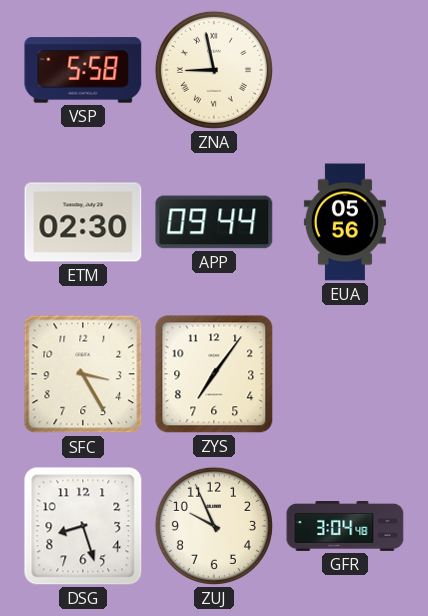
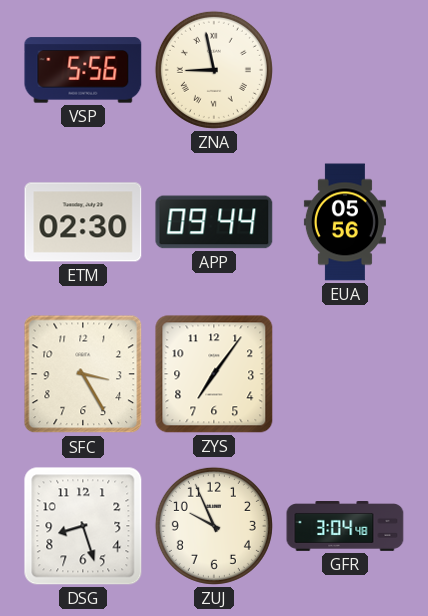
VSP: 5:58 -> 5:56 (83, 70)
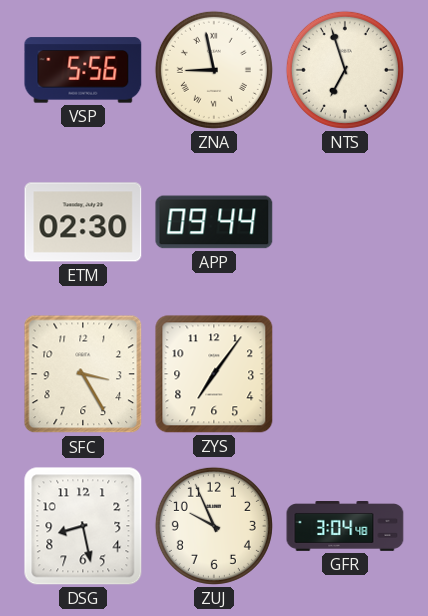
NTS: none -> 6:57 (345, 70)
EUA: 05:56 -> none (345, 222)
DSG: 8:27 -> 8:28 (83, 526)
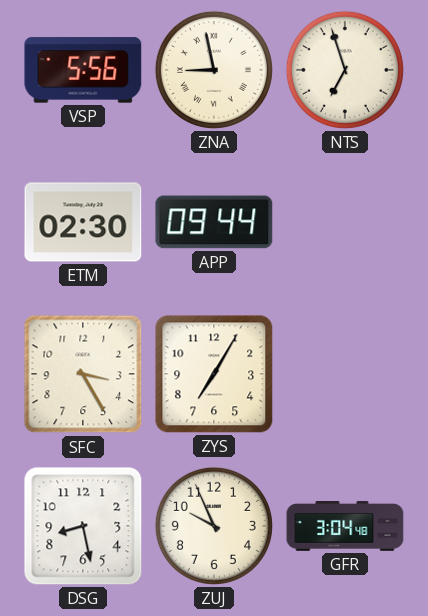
ZYS: 7:06 -> 7:05 (214, 374)
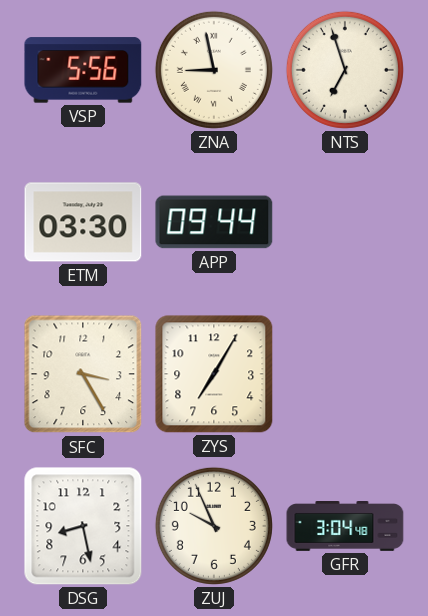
ETM: 02:30 -> 03:30 (83, 222)
